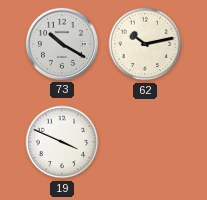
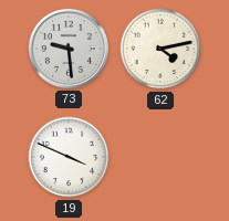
73: 10:20 -> 9:29 (69, 49)
62: 10:13 -> 4:13 (160, 49)
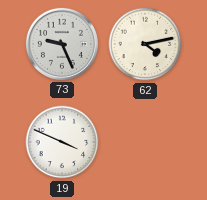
73: 9:29 -> 9:26 (62, 44)
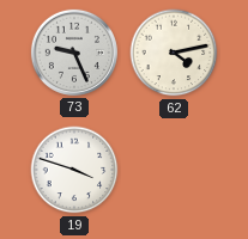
19: 3:49 -> 3:48 (74, 170)
